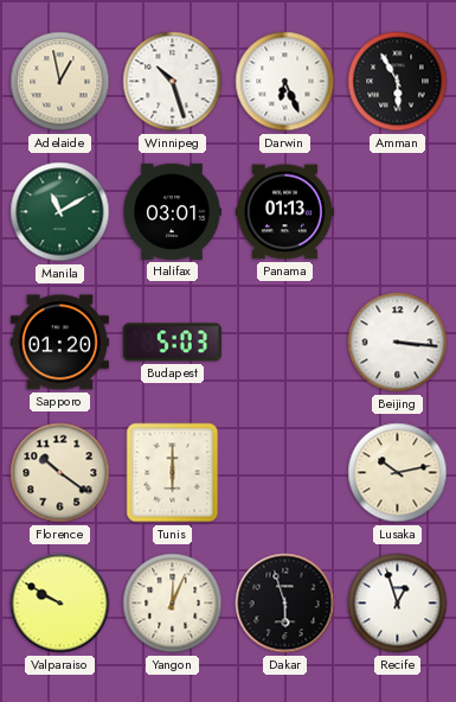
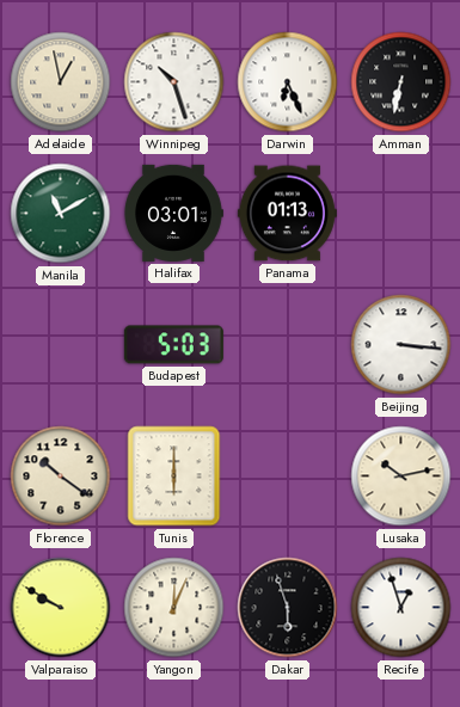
Amman: 5:55 -> 6:32 (401, 82)
Sapporo: 01:20 -> none (59, 343)
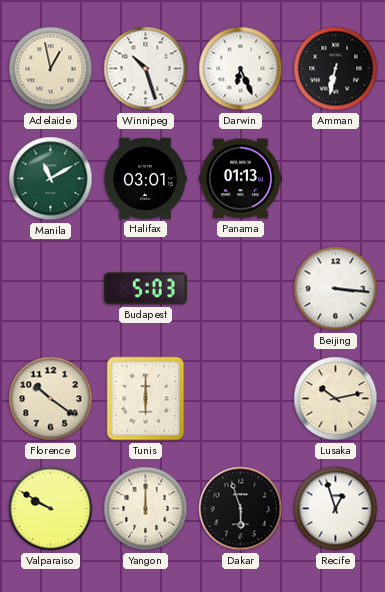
Yangon: 12:04 -> 12:00 (146, 509)
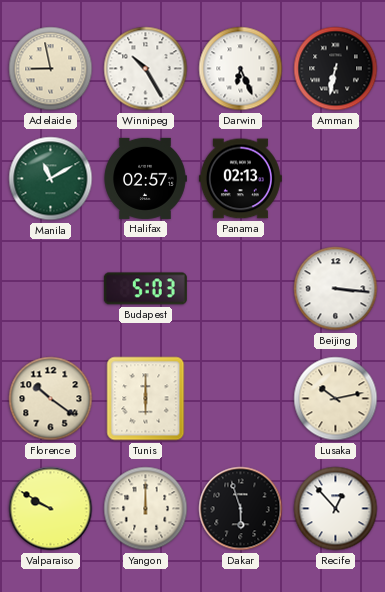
Adelaide: 12:58 -> 8:58 (51, 69)
Winnipeg: 10:27 -> 10:25 (146, 69)
Halifax: 03:01 -> 02:57 (145, 178)
Panama: 01:13 -> 02:13 (240, 179)
Recife: 12:57 -> 12:53 (336, 509)
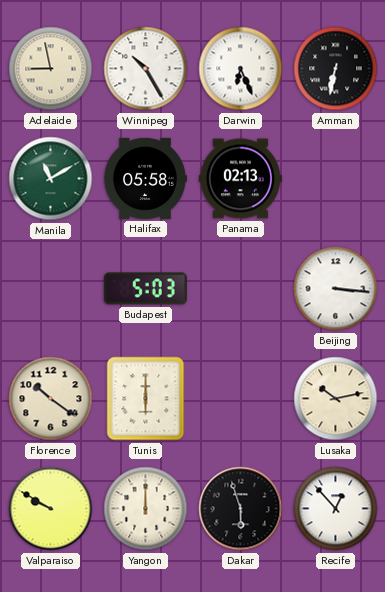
Halifax: 02:57 -> 05:58 (145, 178)
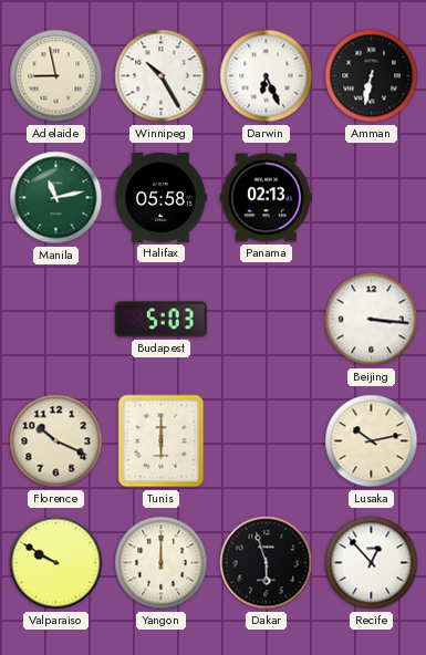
Manila: 11:10 -> 11:13 (56, 198)
Florence: 10:21 -> 10:19 (56, 441)
